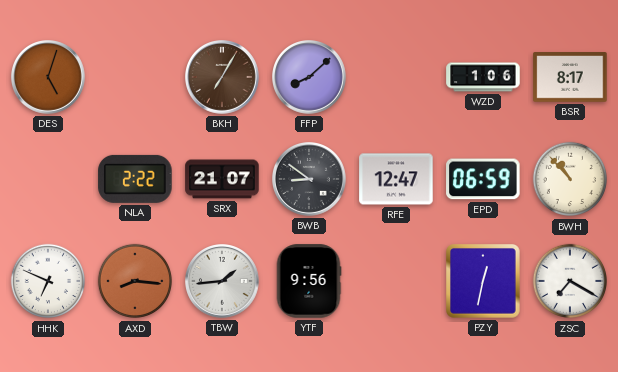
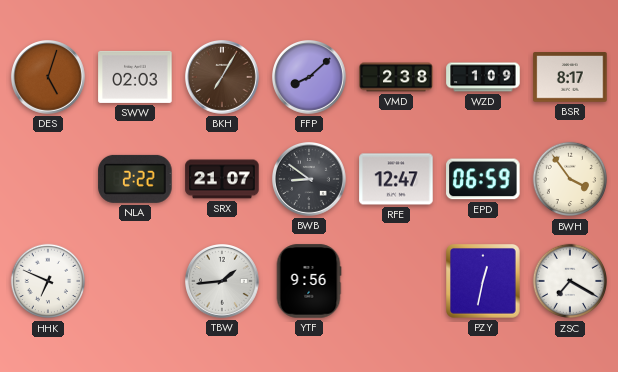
SWW: none -> 02:03 (135, 77)
VMD: none -> 2:38 (396, 77)
WZD: 1:06 -> 1:09 (483, 77)
BWH: 10:53 -> 3:54 (570, 179)
AXD: 8:16 -> none (135, 281)
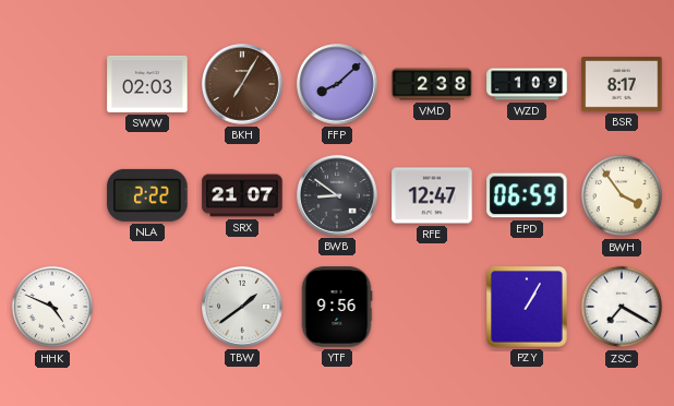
DES: 5:03 -> none (49, 78)
HHK: 6:49 -> 4:49 (52, 307)
TBW: 1:44 -> 1:39 (243, 308)
PZY: 12:32 -> 1:05 (528, 308)
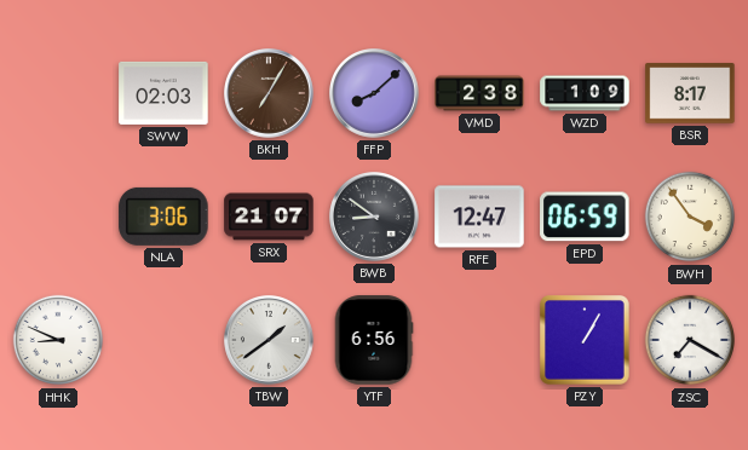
NLA: 2:22 -> 3:06 (163, 217)
HHK: 4:49 -> 8:49 (58, 340)
YTF: 9:56 -> 6:56 (374, 340)
